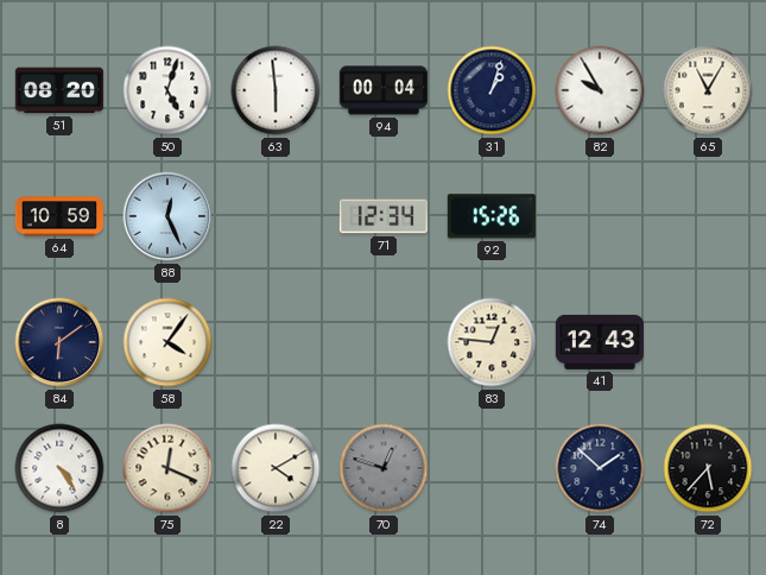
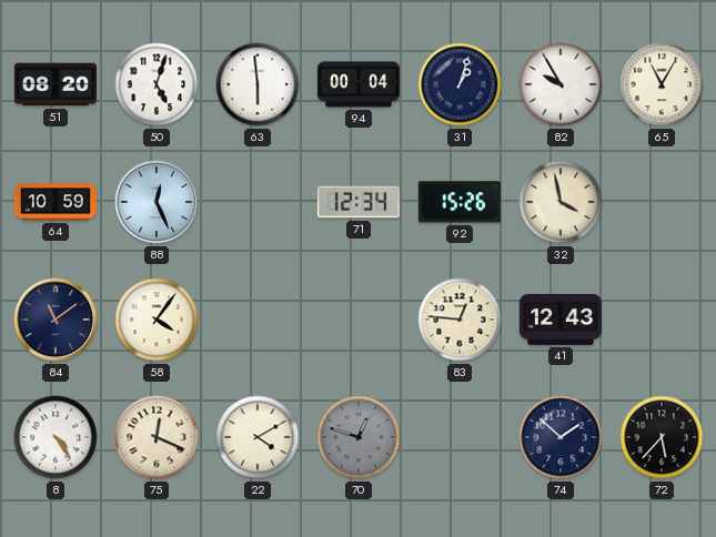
32: none -> 3:58 (561, 202)
84: 6:09 -> 11:09 (56, 320)
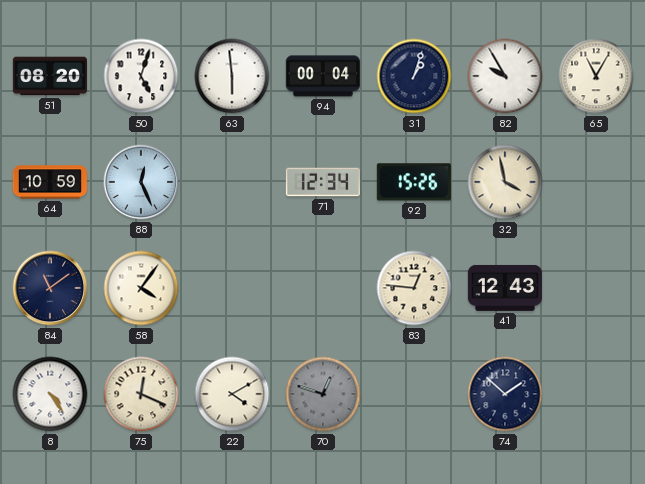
72: 5:37 -> none (662, 437)
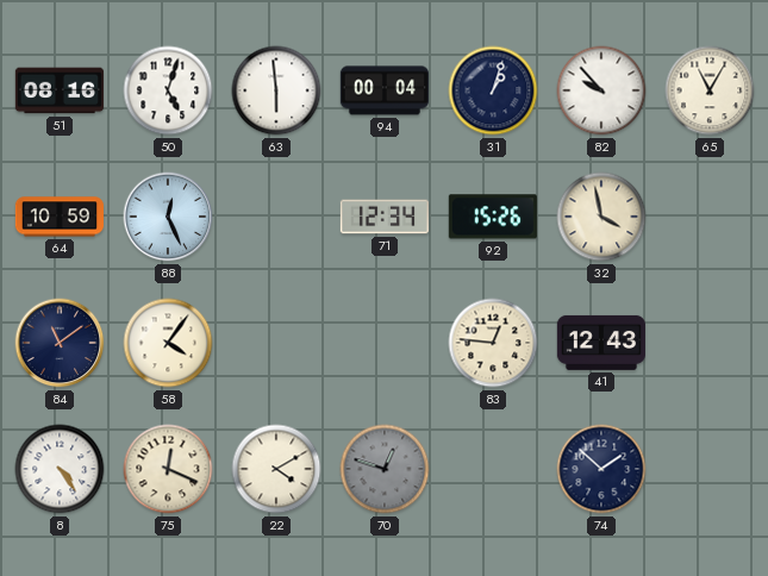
51: 08:20 -> 08:16 (60, 90)
82: 9:55 -> 9:53 (601, 90)
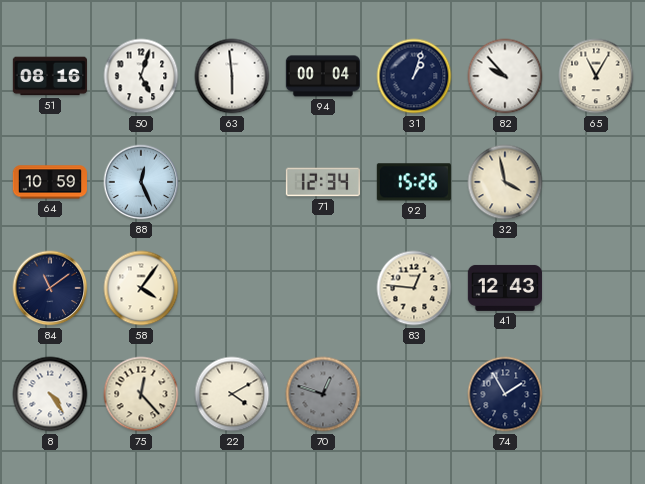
75: 12:19 -> 12:23 (141, 394)
74: 1:52 -> 1:55 (505, 394)
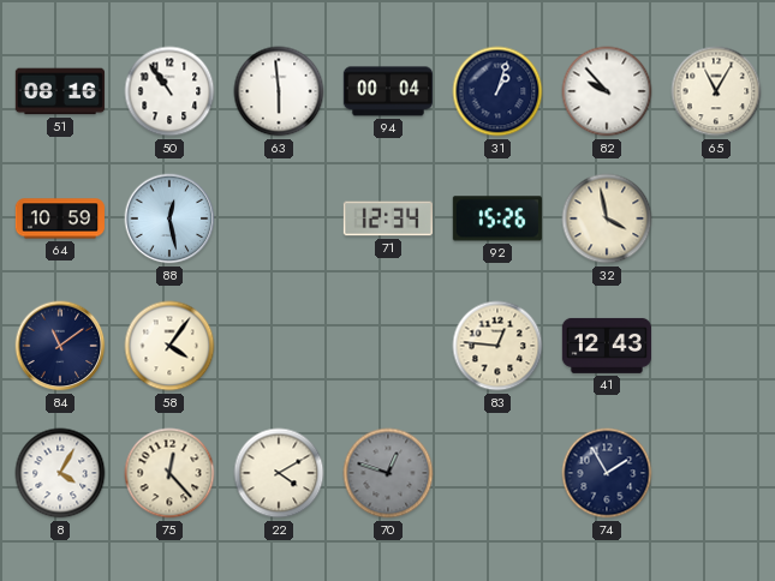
50: 5:03 -> 10:54 (169, 91)
88: 12:26 -> 12:28 (169, 218)
8: 4:24 -> 4:05 (60, 473)
